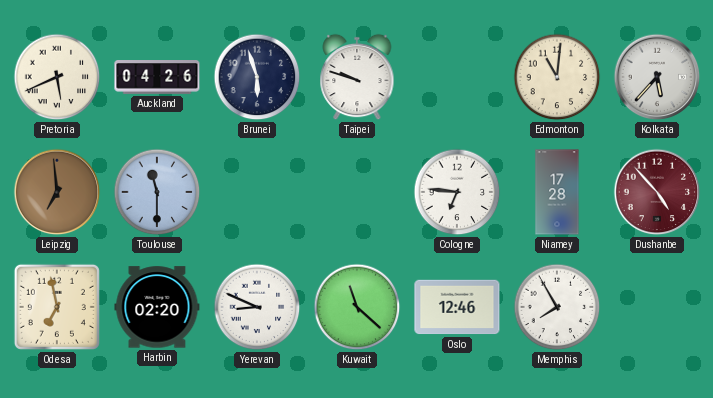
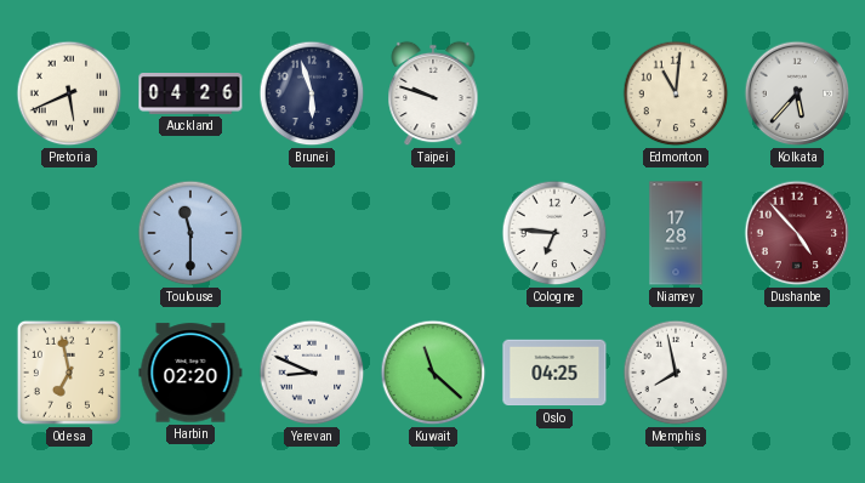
Leipzig: 6:59 -> none (57, 192)
Oslo: 12:46 -> 04:25 (554, 373)
Memphis: 7:55 -> 7:58 (676, 373)
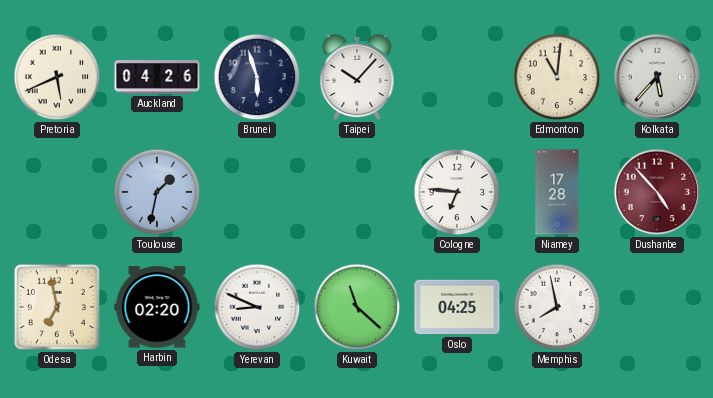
Taipei: 9:48 -> 10:07 (357, 77)
Toulouse: 11:30 -> 1:32 (157, 192)
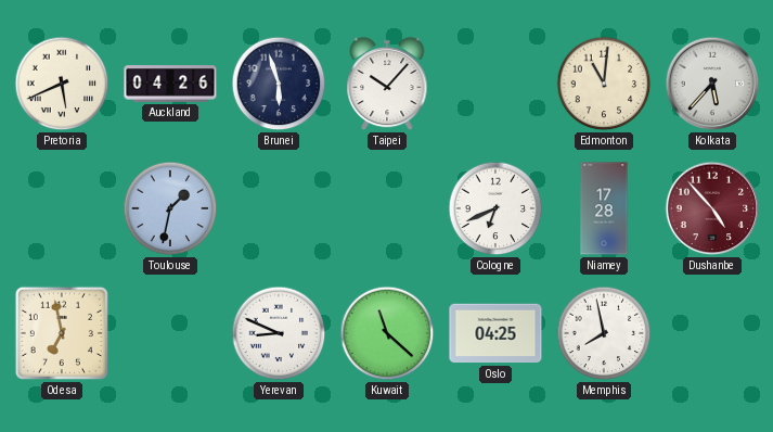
Cologne: 6:46 -> 6:41 (495, 208)
Harbin: 02:20 -> none (157, 307)
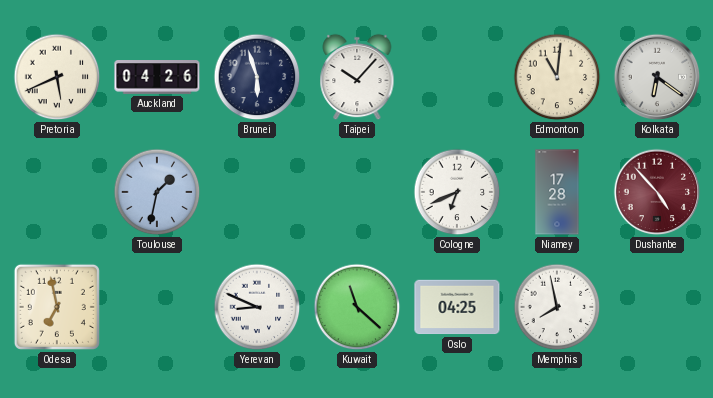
Kolkata: 5:37 -> 6:21 (657, 77)
